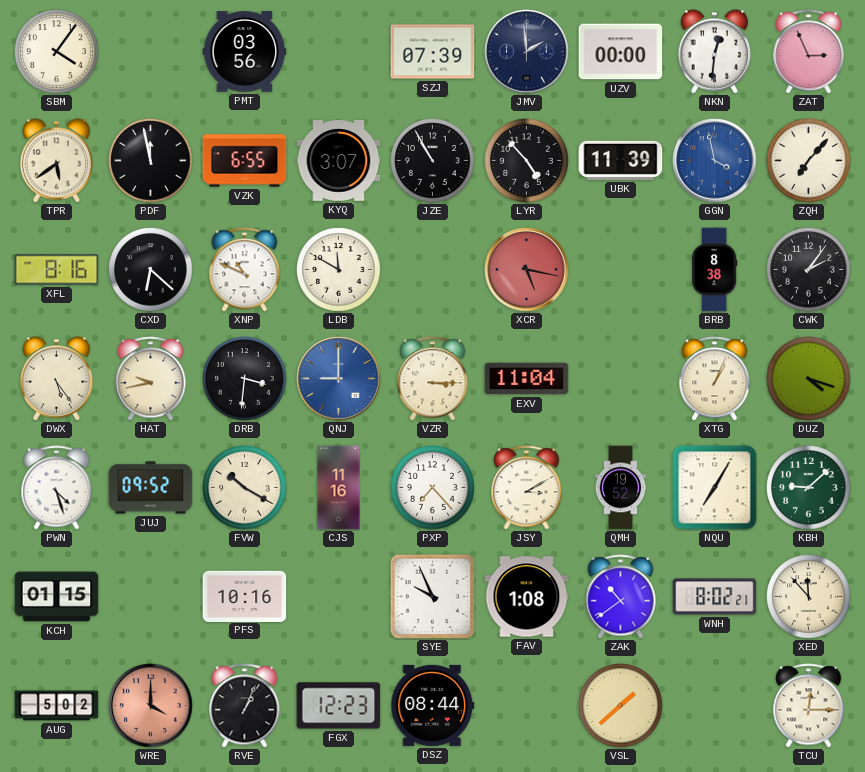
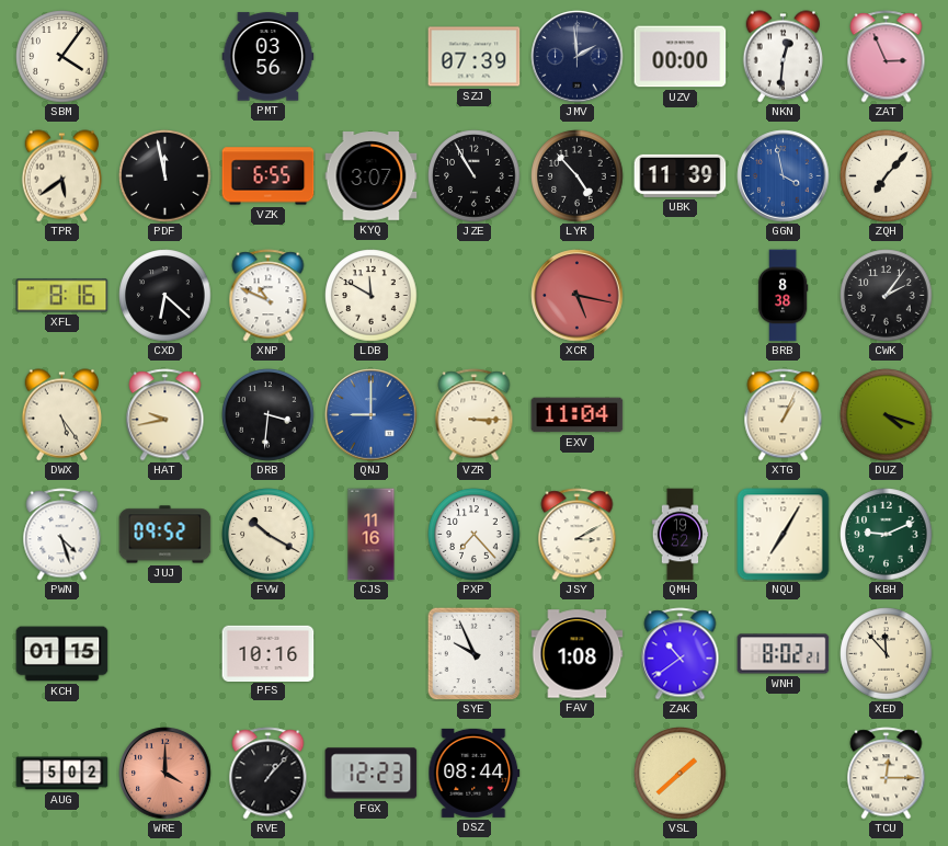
KBH: 9:08 -> 9:11 (887, 535)
RVE: 1:04 -> 1:07 (269, 774)
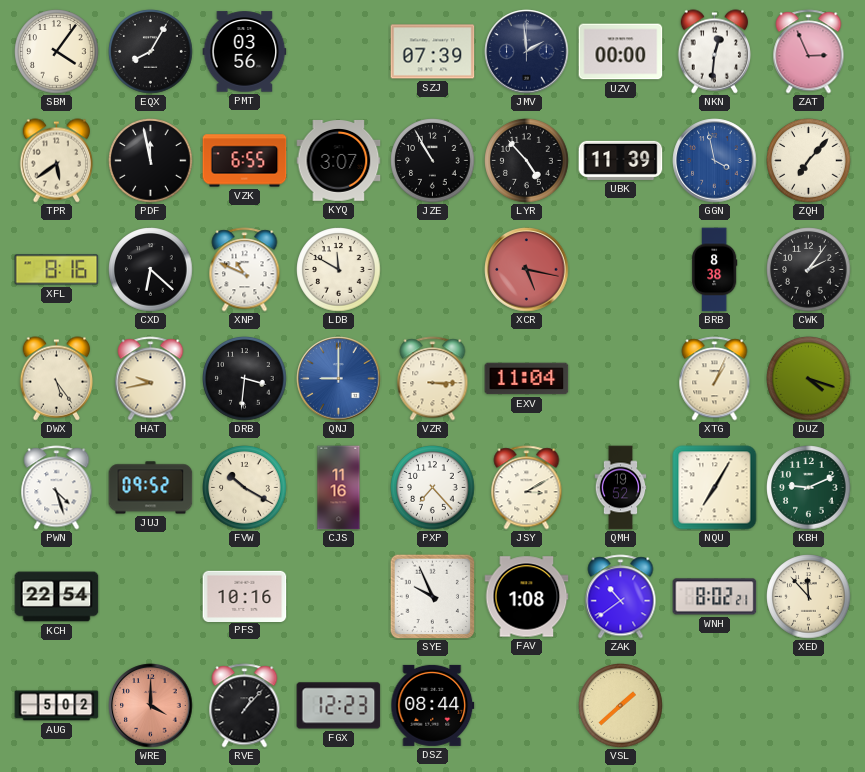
EQX: none -> 8:05 (151, 52)
KCH: 01:15 -> 22:54 (57, 597)
TCU: 12:15 -> none (887, 774)
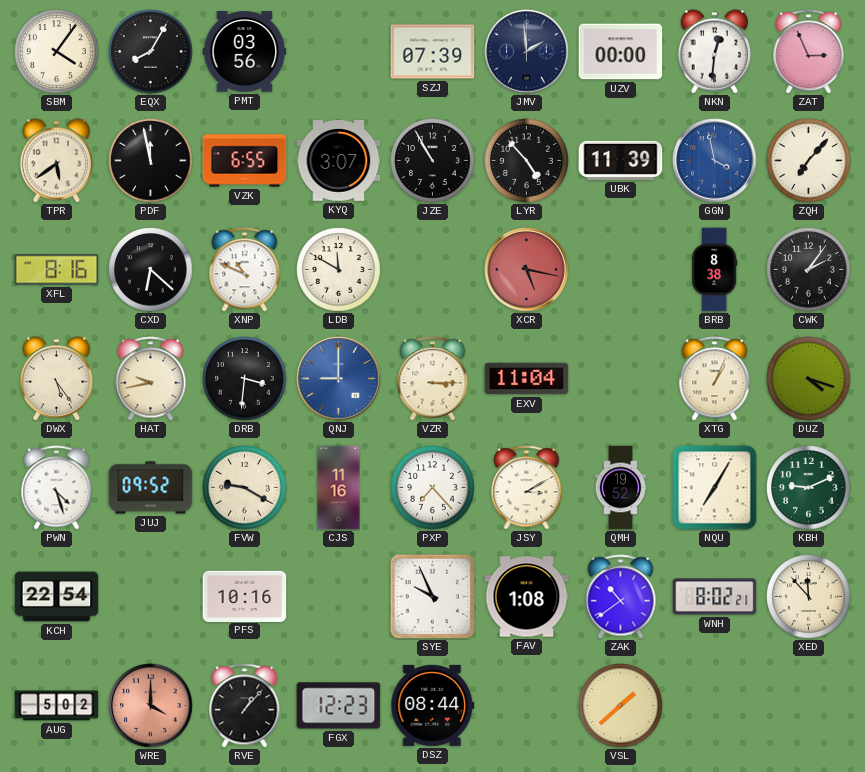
FVW: 10:20 -> 9:20 (245, 488)
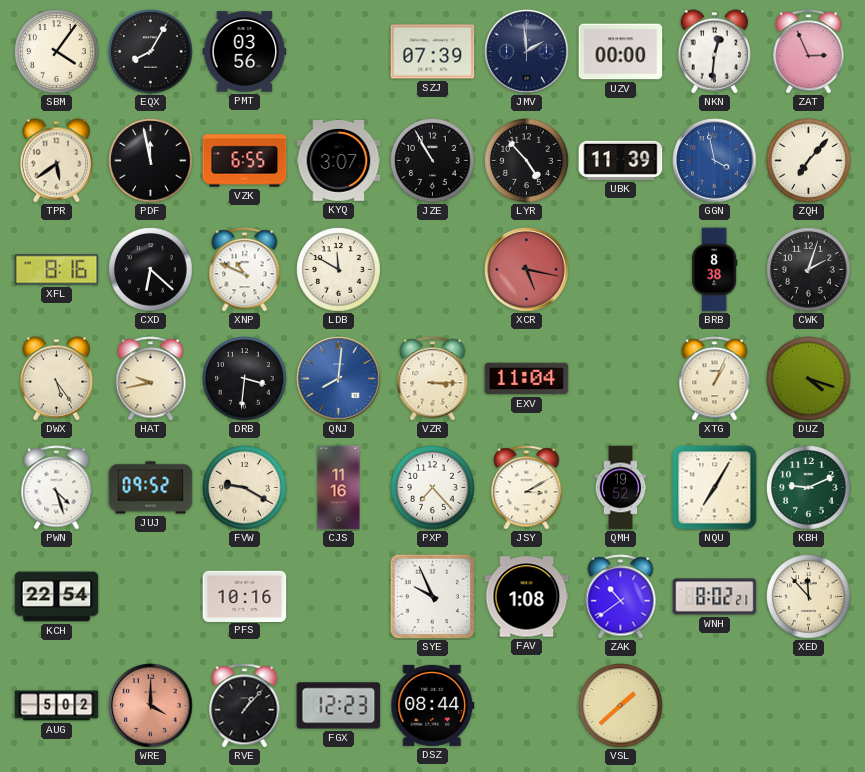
CWK: 2:06 -> 2:03 (809, 270)
QNJ: 9:00 -> 8:01 (339, 379)
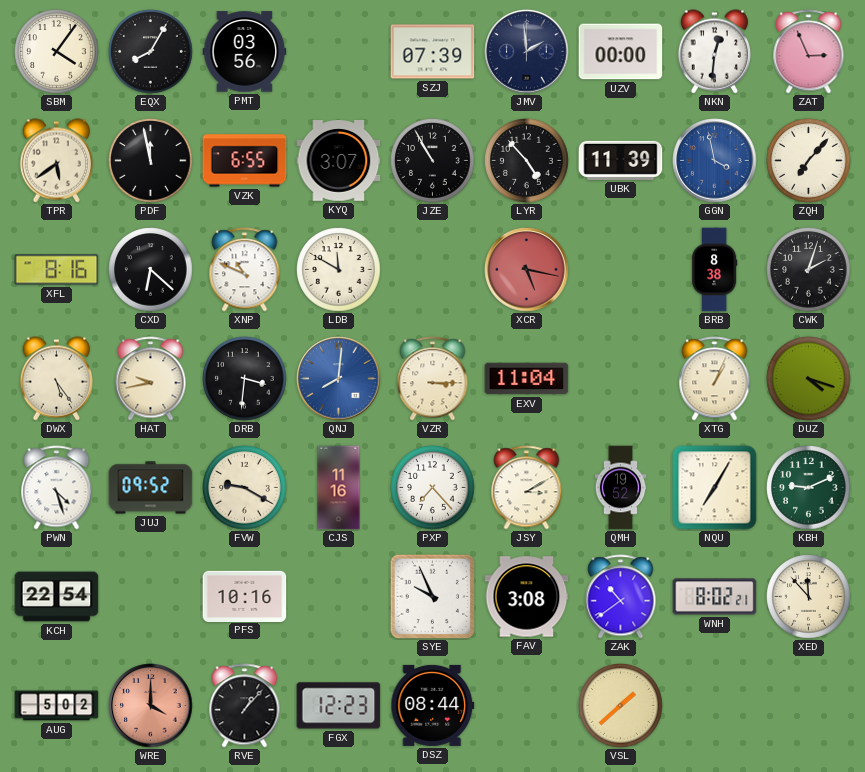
FAV: 1:08 -> 3:08 (527, 597)
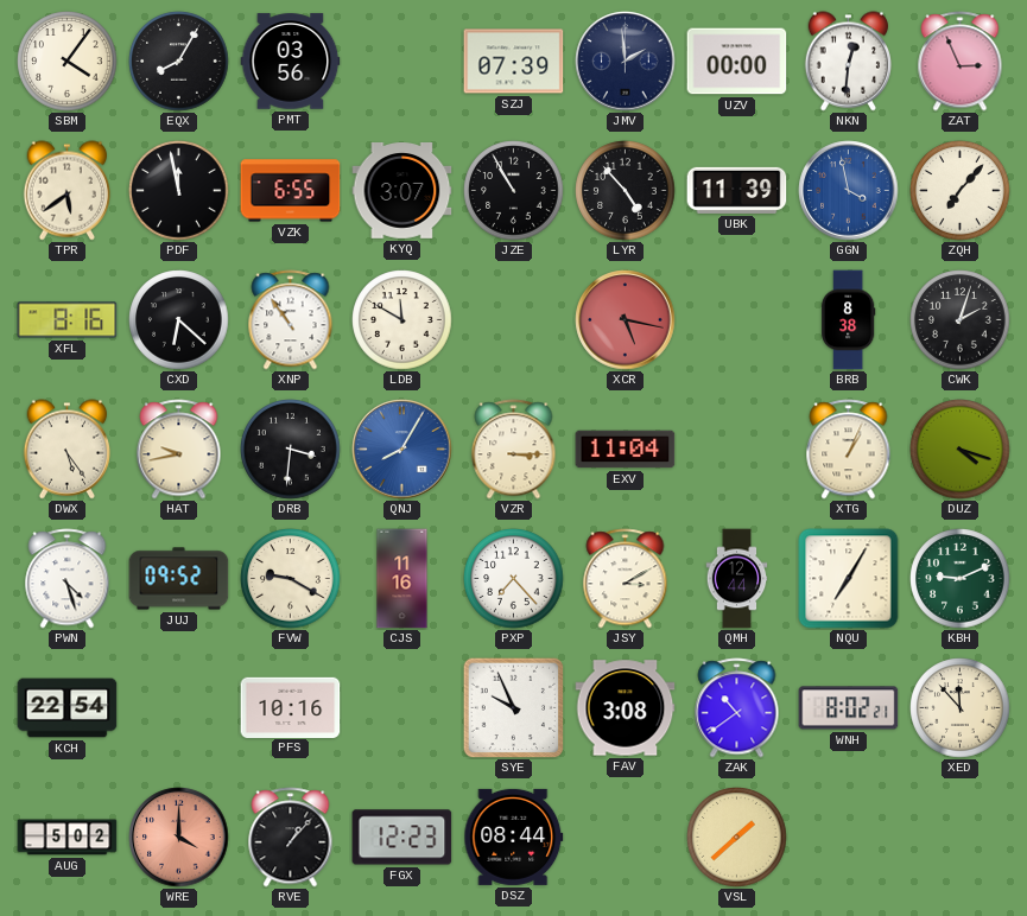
XNP: 10:49 -> 10:54 (291, 320)
QNJ: 8:01 -> 8:05 (402, 450)
QMH: 19:52 -> 12:44 (737, 579)
